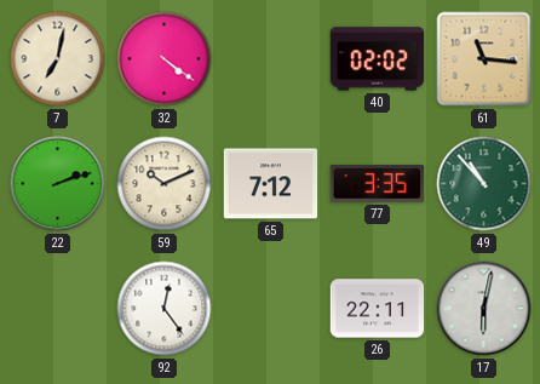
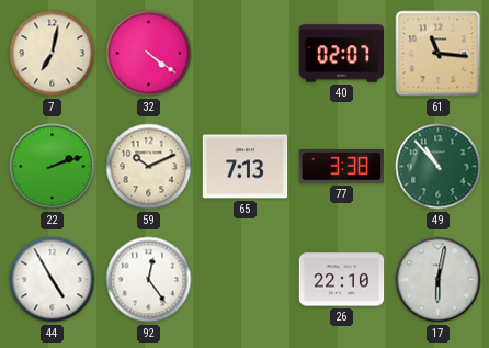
40: 02:02 -> 02:07 (342, 54)
65: 7:12 -> 7:13 (246, 167)
77: 3:35 -> 3:38 (341, 167)
44: none -> 4:55 (53, 280)
26: 22:11 -> 22:10 (342, 280)
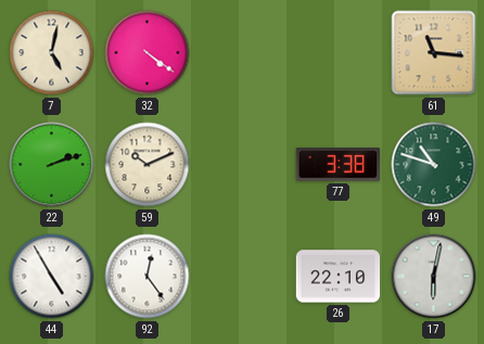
7: 7:02 -> 5:02 (52, 53)
40: 02:07 -> none (342, 54)
65: 7:13 -> none (246, 167)
49: 10:53 -> 10:48 (434, 165)
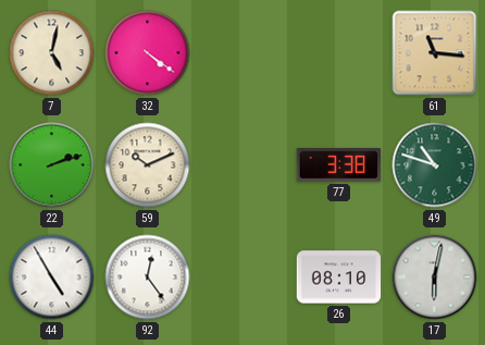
26: 22:10 -> 08:10 (339, 278)
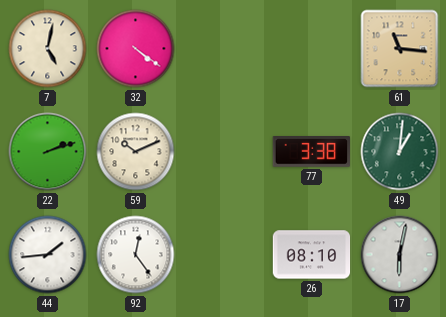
49: 10:48 -> 1:01 (400, 152)
44: 4:55 -> 1:44 (48, 255)
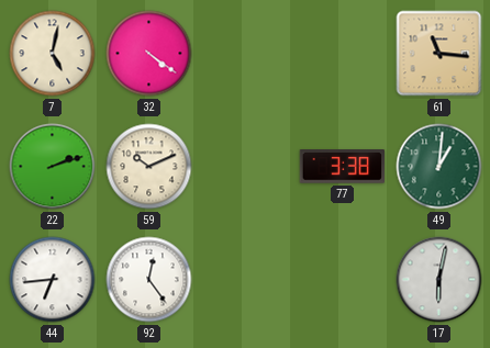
44: 1:44 -> 6:44 (53, 280)
26: 08:10 -> none (312, 255)
